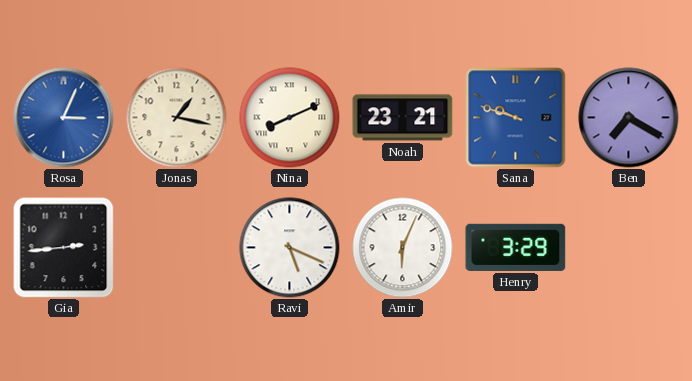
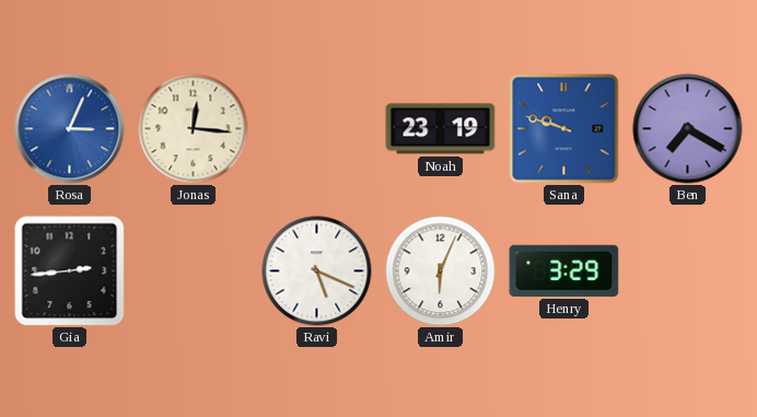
Jonas: 1:17 -> 12:16 (194, 129)
Nina: 8:11 -> none (290, 118)
Noah: 23:21 -> 23:19 (441, 129)
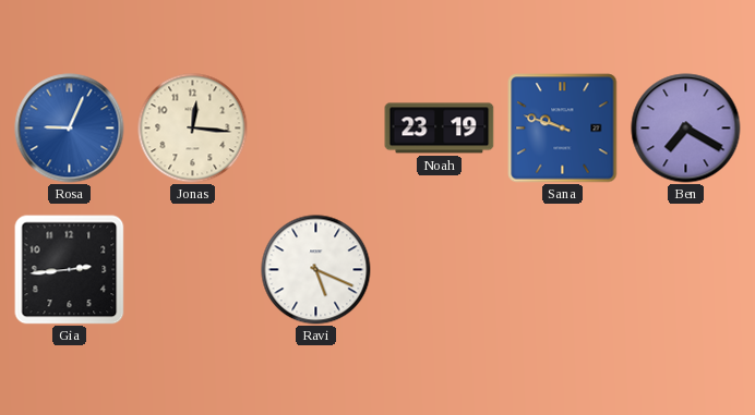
Rosa: 3:04 -> 9:04 (70, 129)
Amir: 6:04 -> none (441, 271)
Henry: 3:29 -> none (564, 270)
